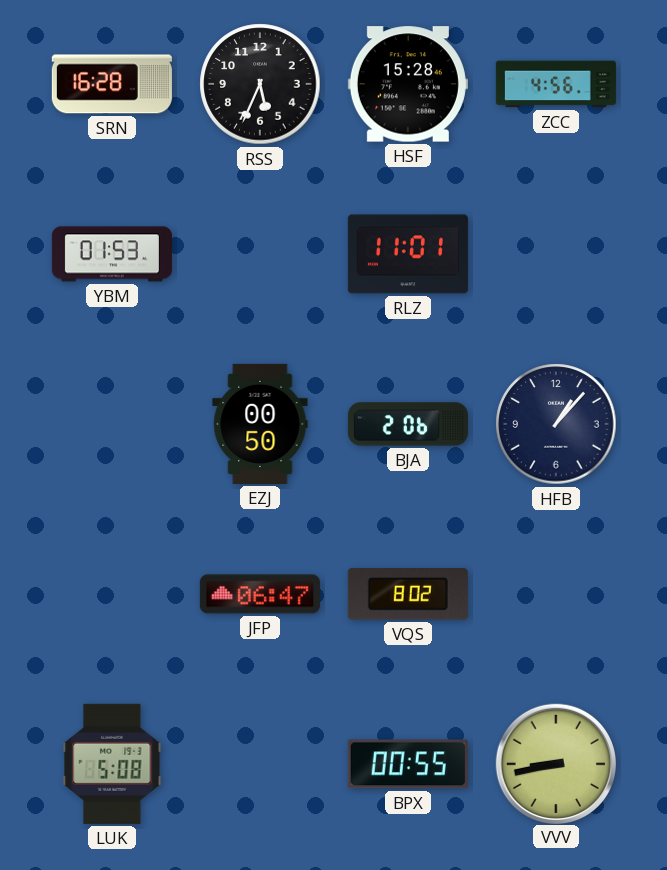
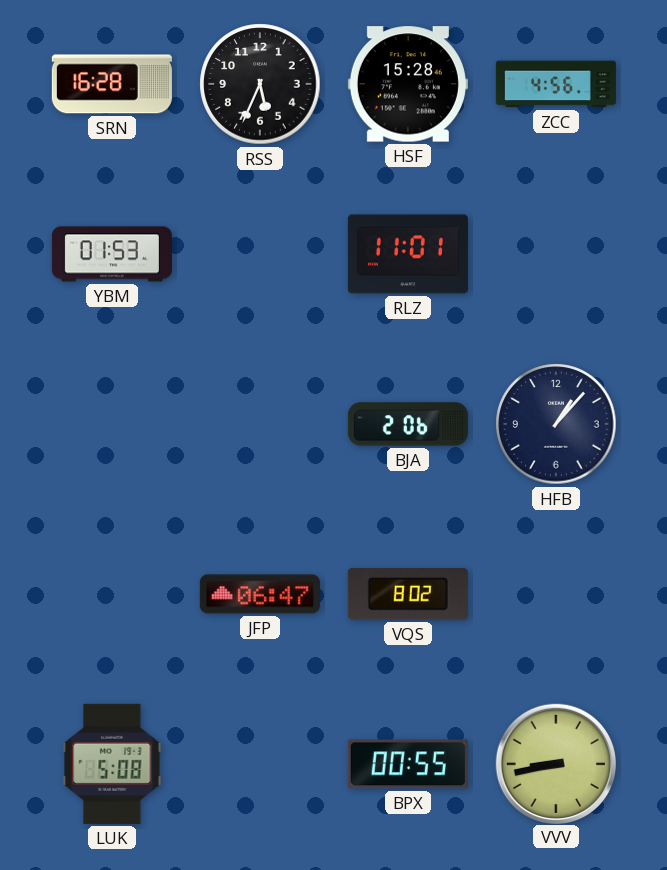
EZJ: 00:50 -> none (260, 424)
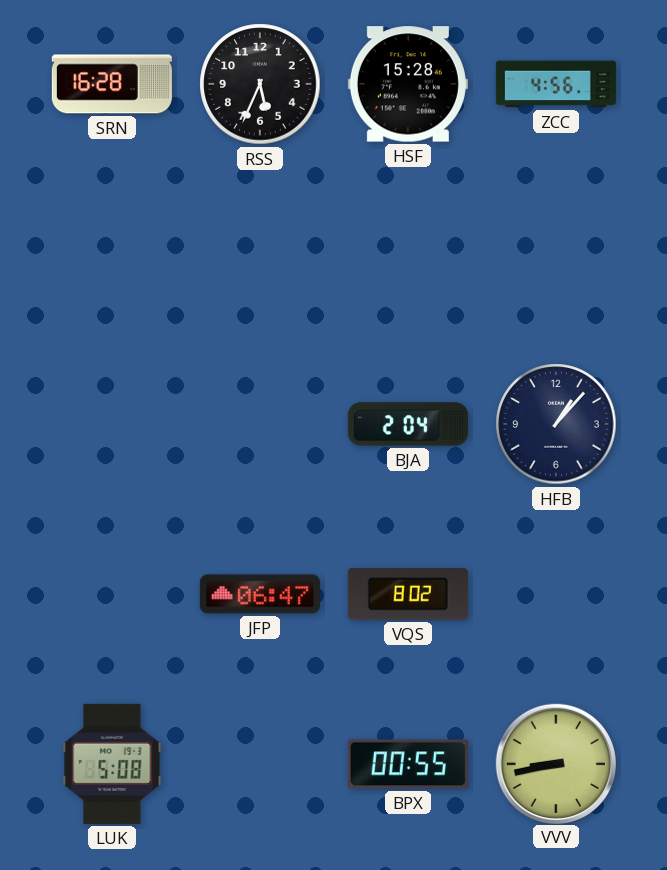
YBM: 01:53 -> none (112, 254)
RLZ: 11:01 -> none (408, 254)
BJA: 2:06 -> 2:04 (408, 424)
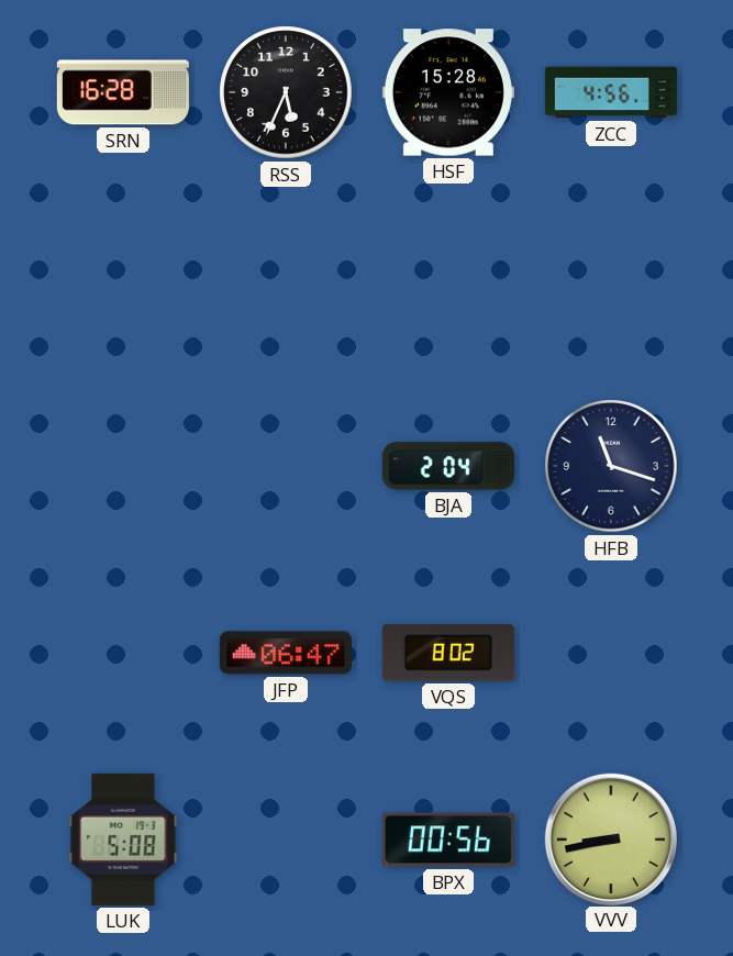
HFB: 1:07 -> 11:18 (611, 466)
BPX: 00:55 -> 00:56 (448, 840)
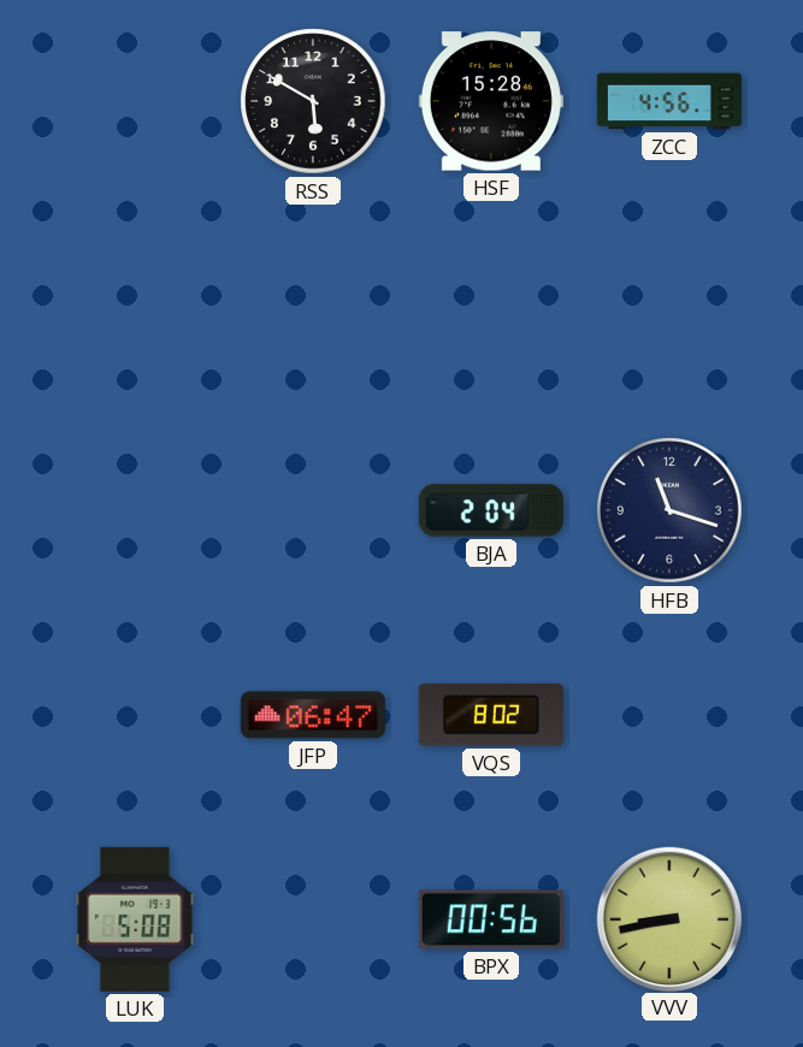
SRN: 16:28 -> none (123, 92)
RSS: 5:34 -> 5:50 (313, 101)
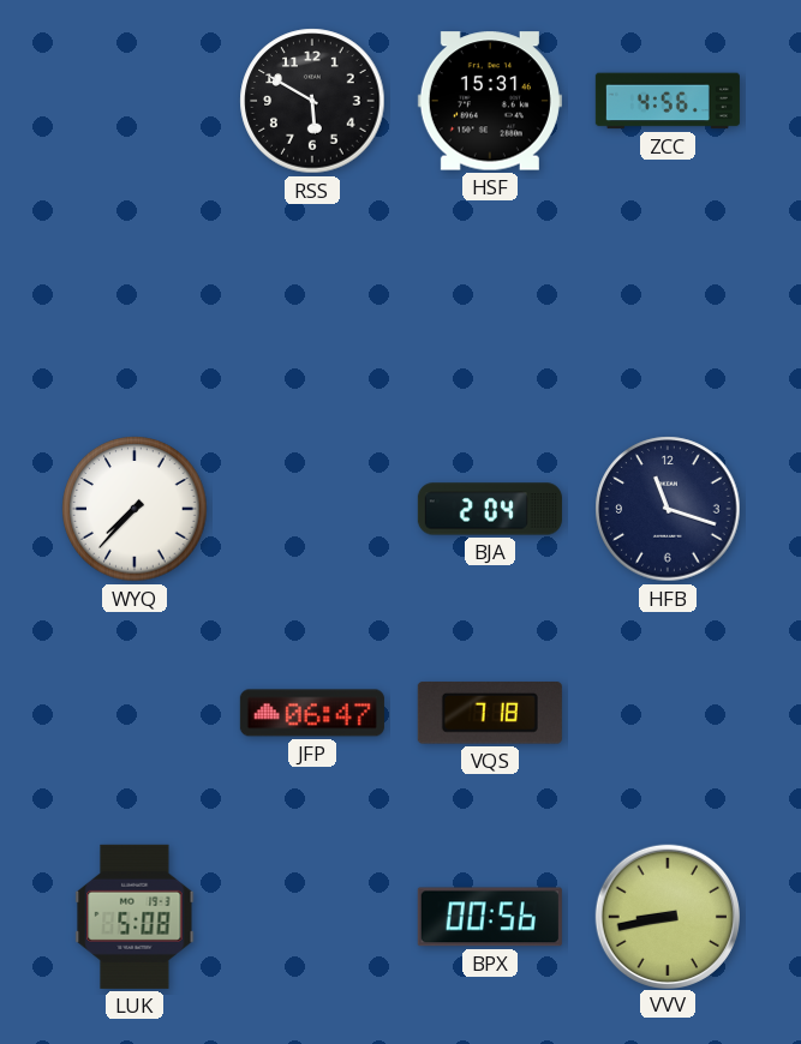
HSF: 15:28 -> 15:31 (490, 101)
WYQ: none -> 7:37 (135, 509)
VQS: 8:02 -> 7:18 (490, 713)
